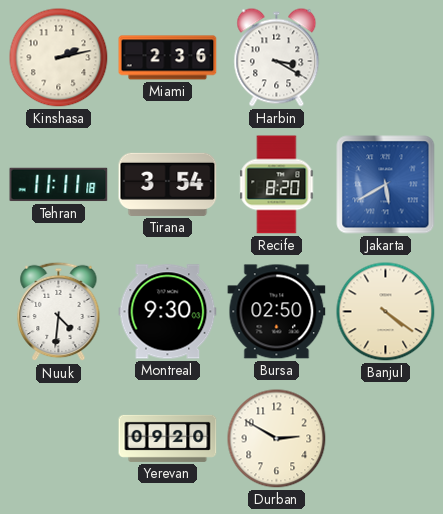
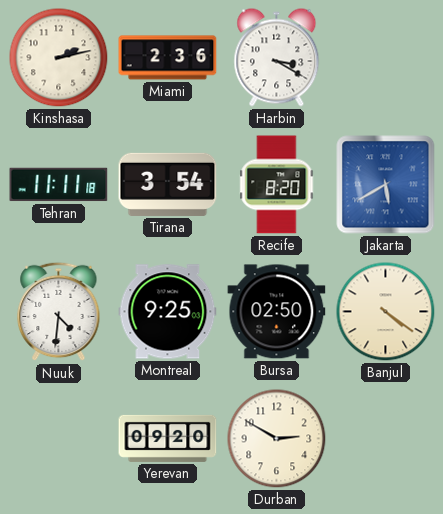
Montreal: 9:30 -> 9:25 (168, 312)
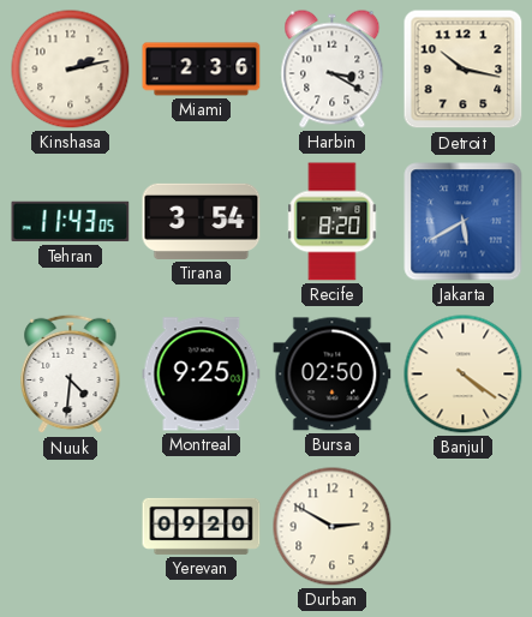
Detroit: none -> 10:17 (464, 70)
Tehran: 11:11 -> 11:43 (71, 222)
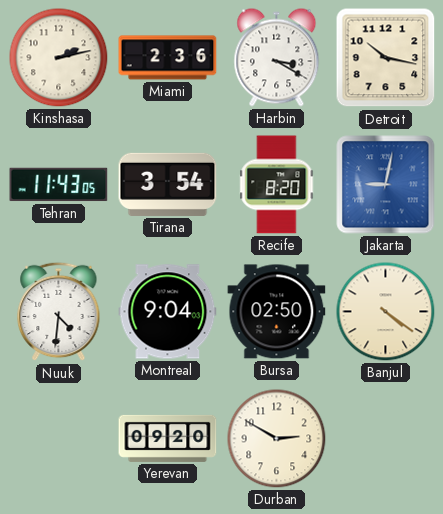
Jakarta: 5:40 -> 9:02 (386, 185)
Montreal: 9:25 -> 9:04 (168, 312)
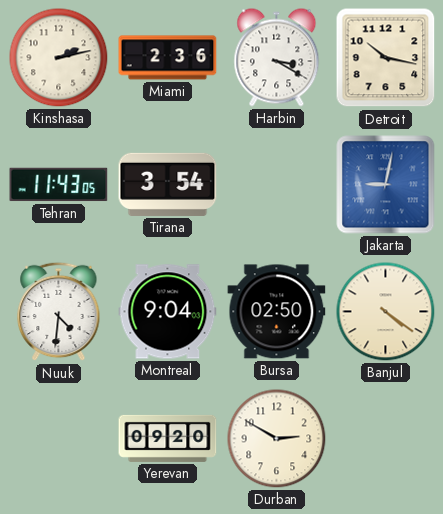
Recife: 8:20 -> none (277, 185)
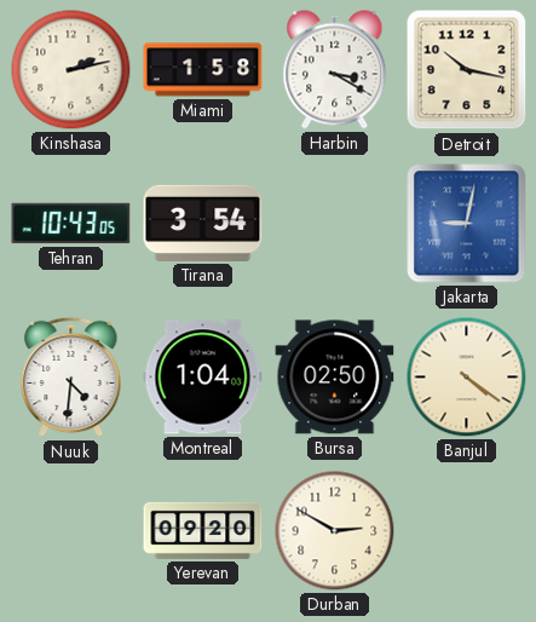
Miami: 2:36 -> 1:58 (203, 70)
Tehran: 11:43 -> 10:43 (71, 224)
Montreal: 9:04 -> 1:04 (203, 378)
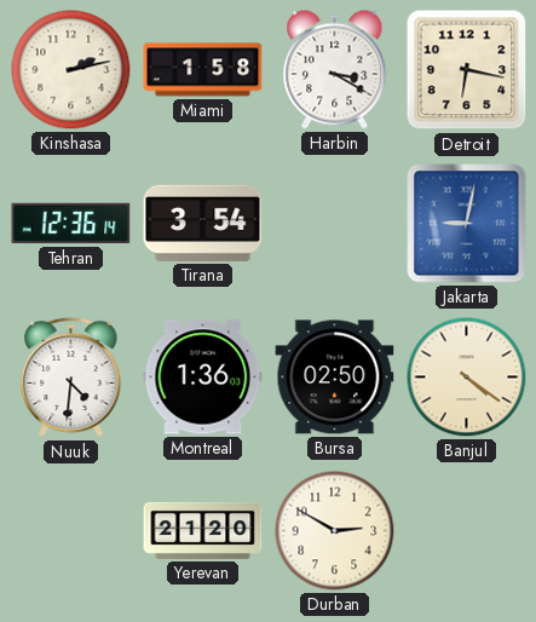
Detroit: 10:17 -> 6:17 (467, 70)
Tehran: 10:43 -> 12:36 (71, 224)
Montreal: 1:04 -> 1:36 (203, 378)
Yerevan: 09:20 -> 21:20 (203, 530)
